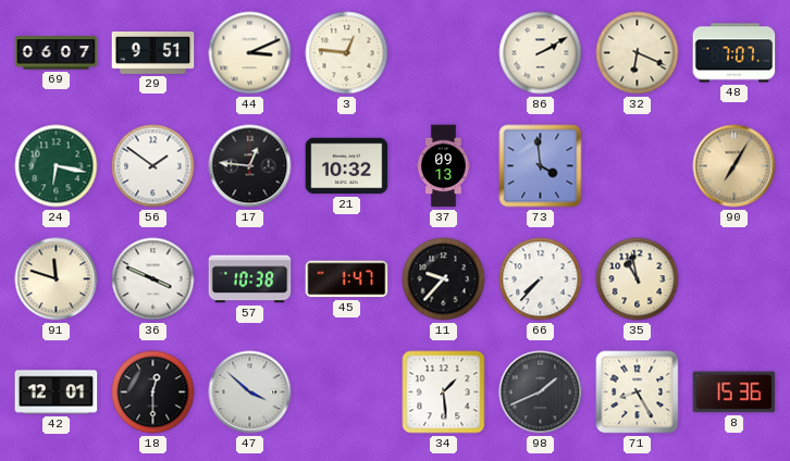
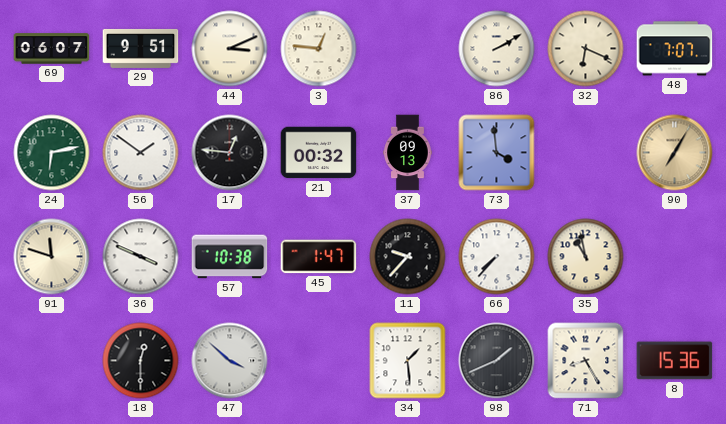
24: 6:17 -> 6:13 (52, 153)
21: 10:32 -> 00:32 (319, 153)
42: 12:01 -> none (57, 393)
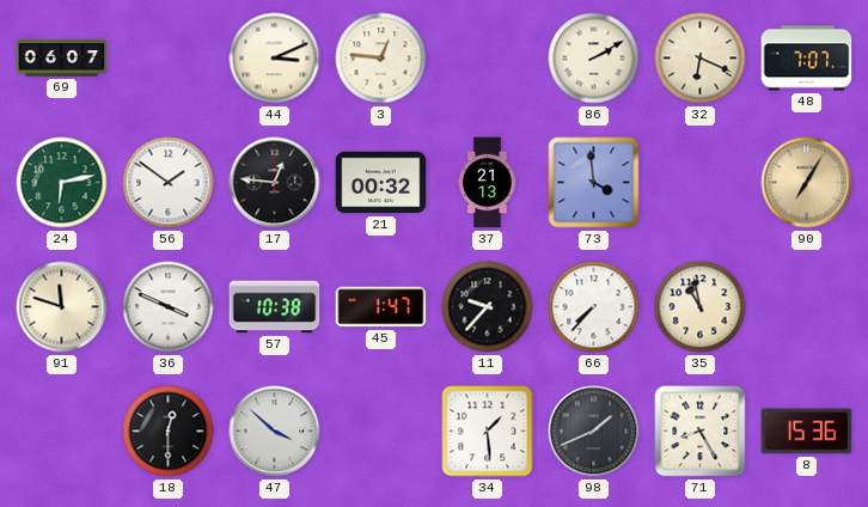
29: 9:51 -> none (141, 48)
37: 09:13 -> 21:13 (488, 183)
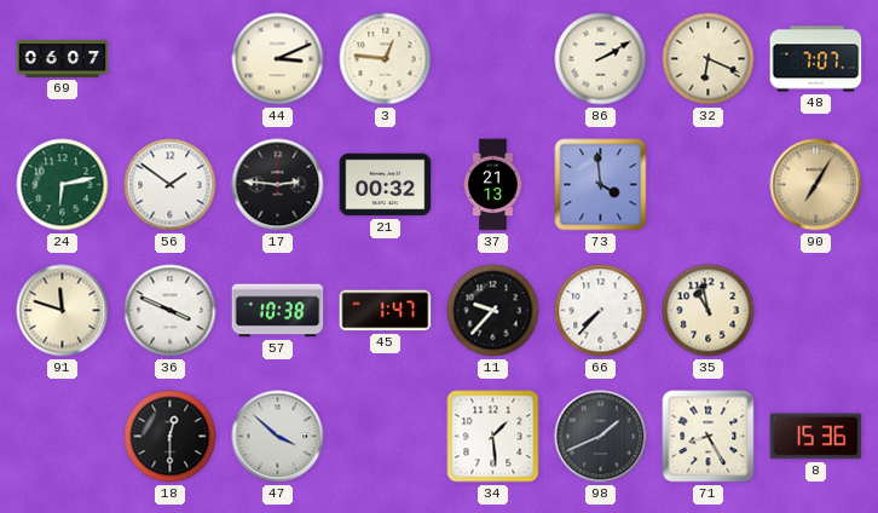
17: 12:46 -> 2:46 (278, 185)
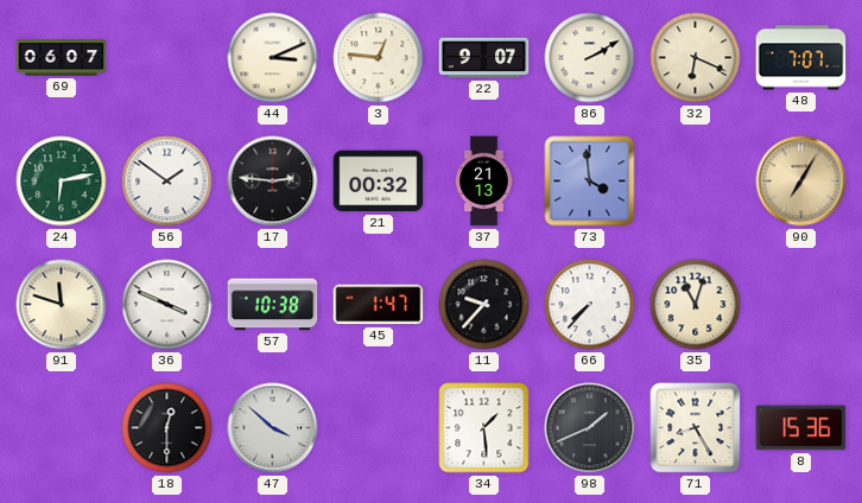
22: none -> 9:07 (484, 58)
35: 10:58 -> 11:03 (696, 305)
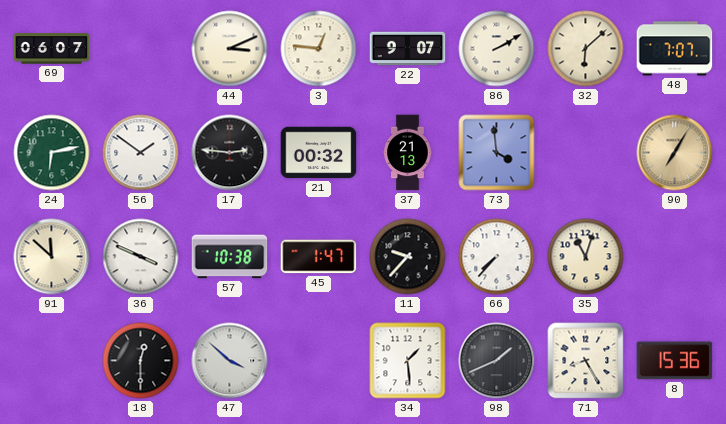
32: 6:19 -> 6:08 (586, 49)
91: 11:48 -> 11:52 (52, 257)
